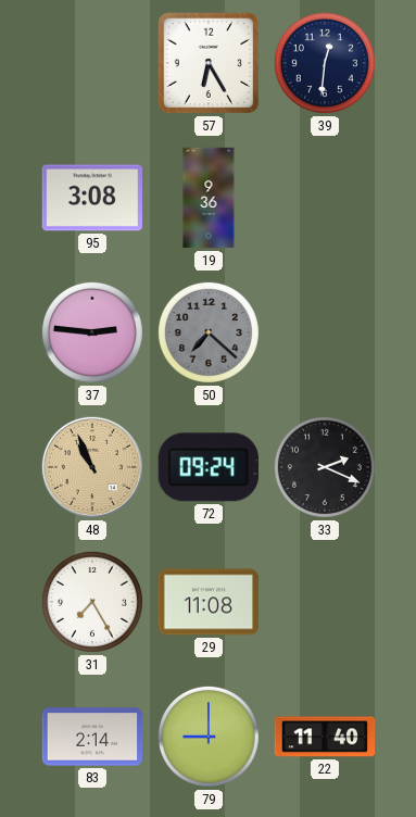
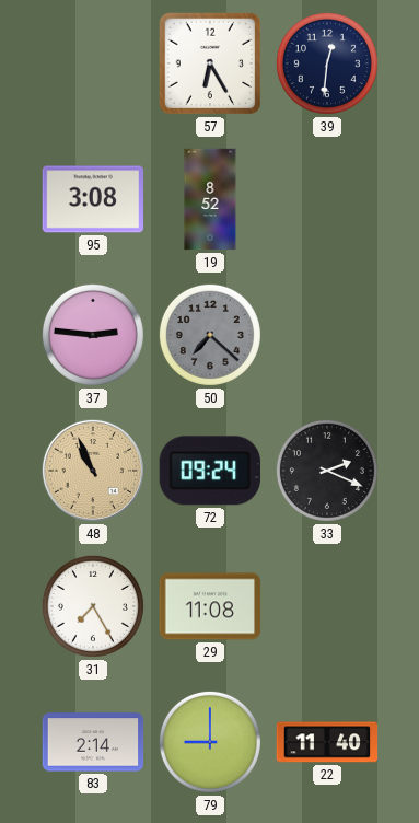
19: 9:36 -> 8:52 (210, 199)
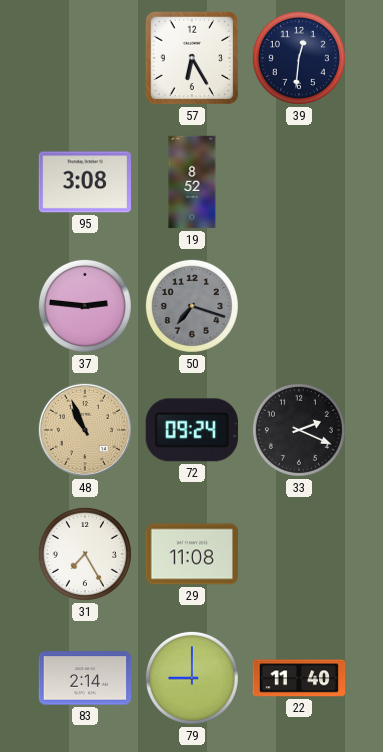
50: 7:22 -> 7:18 (192, 306)
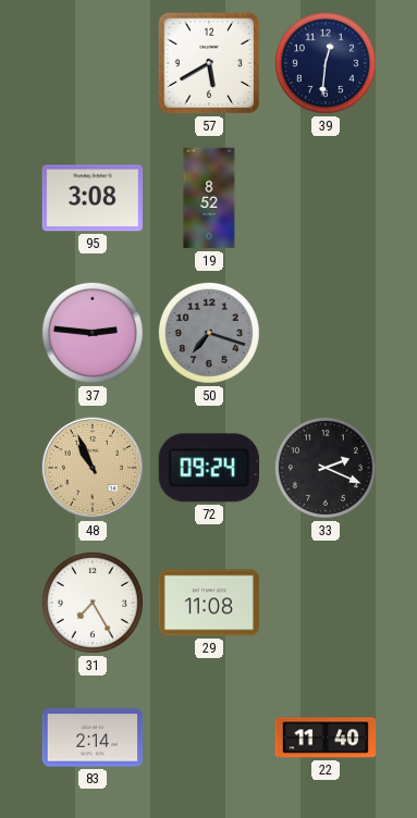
57: 6:25 -> 5:40 (209, 63)
79: 9:00 -> none (192, 678)
